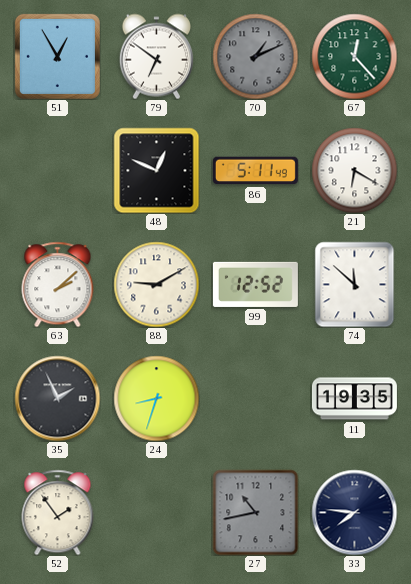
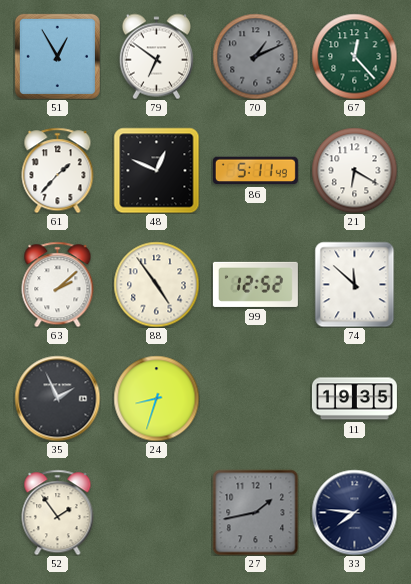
61: none -> 1:37 (58, 170)
88: 9:10 -> 4:54 (156, 284)
27: 10:43 -> 1:43 (255, 512)
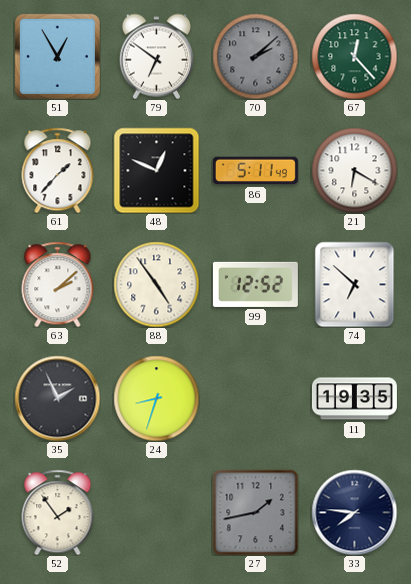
70: 1:11 -> 2:08 (255, 56)
74: 11:52 -> 6:52 (355, 284)
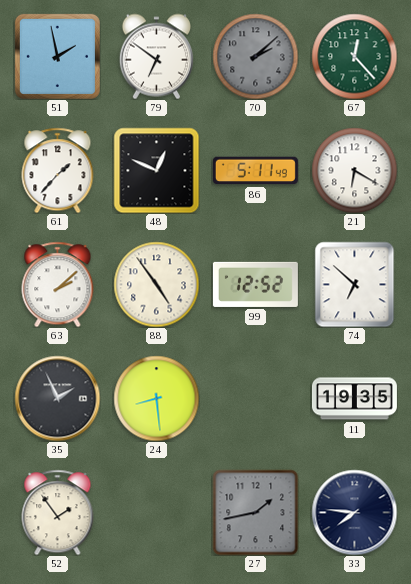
51: 12:55 -> 1:58 (57, 56)
24: 8:33 -> 8:29 (156, 398)
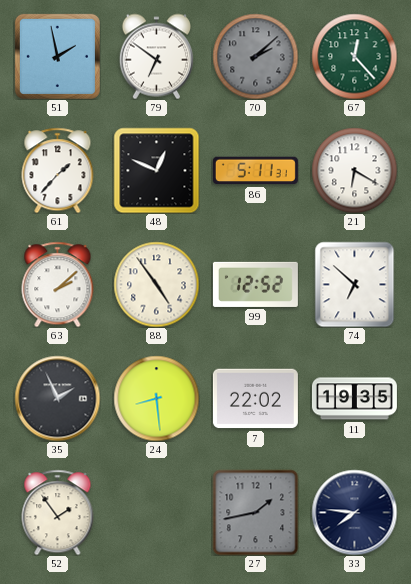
86: 5:11:49 -> 5:11:31 (255, 171)
7: none -> 22:02 (255, 399)
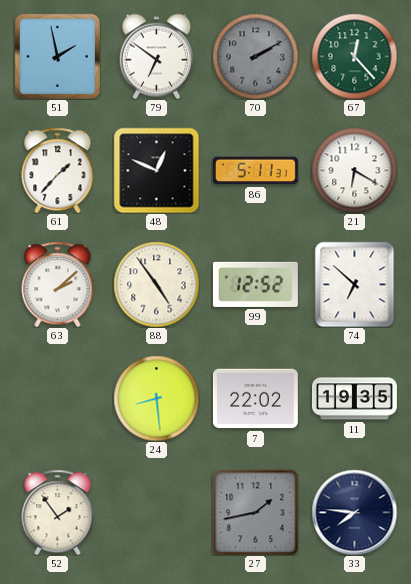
70: 2:08 -> 2:10 (255, 56)
35: 1:56 -> none (57, 398)
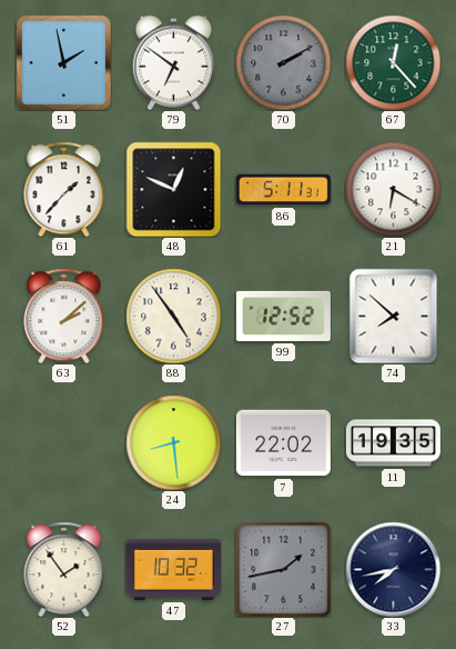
74: 6:52 -> 7:52 (394, 316)
47: none -> 10:32 (173, 569)
33: 7:46 -> 7:43 (393, 569)
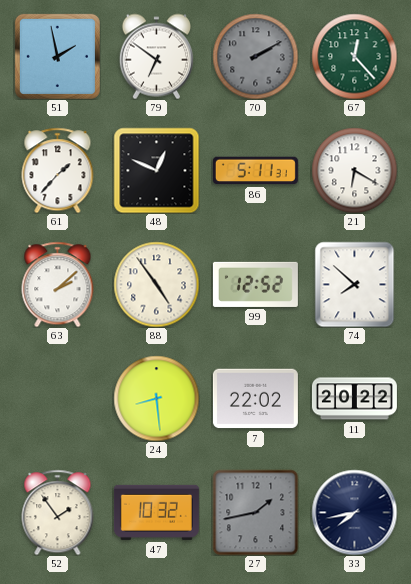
11: 19:35 -> 20:22 (354, 399)
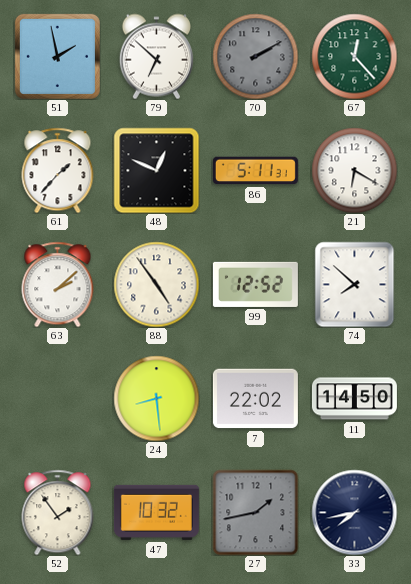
79: 6:51 -> 6:52 (156, 56)
11: 20:22 -> 14:50 (354, 399)
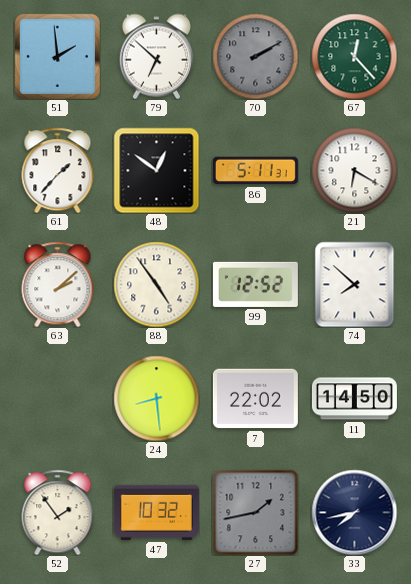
51: 1:58 -> 1:59 (57, 56)
48: 12:49 -> 12:51 (156, 170)
